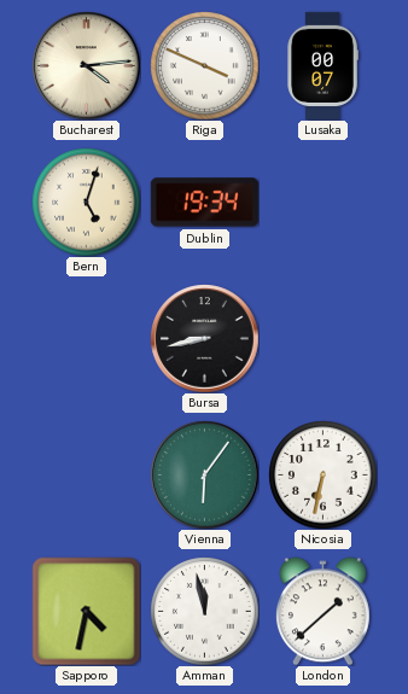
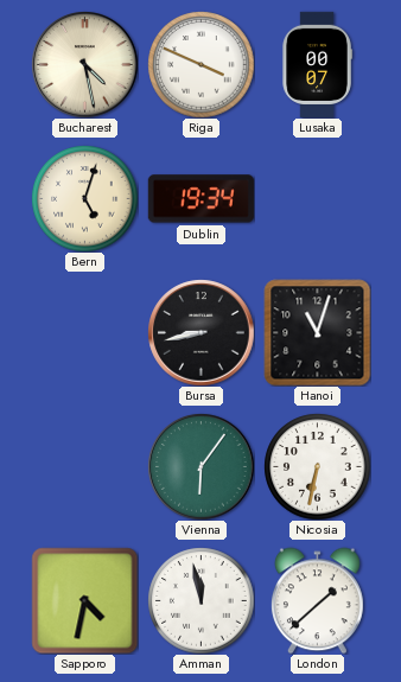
Bucharest: 4:14 -> 4:28 (84, 64)
Hanoi: none -> 11:03 (317, 332)
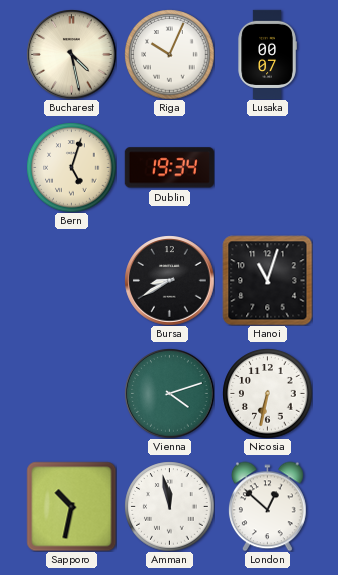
Riga: 3:49 -> 10:04 (169, 54)
Bursa: 8:43 -> 8:40 (169, 280)
Vienna: 6:06 -> 4:12 (169, 393)
Sapporo: 4:32 -> 10:32 (71, 506)
London: 1:38 -> 12:52 (267, 506)
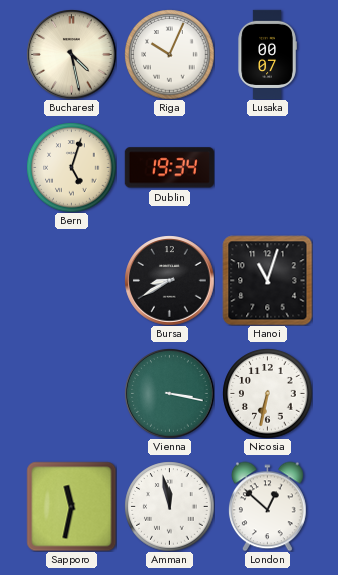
Vienna: 4:12 -> 3:17 (169, 393)
Sapporo: 10:32 -> 11:32 (71, 506)
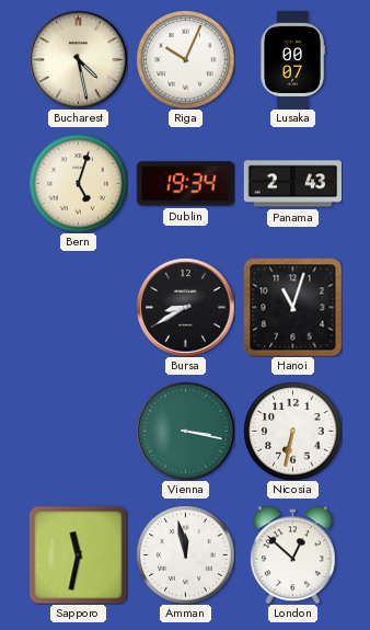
Panama: none -> 2:43 (292, 184)
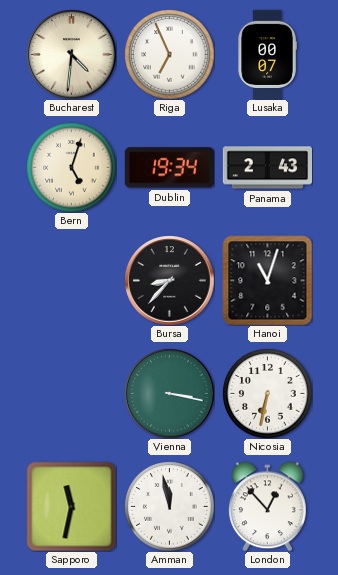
Bucharest: 4:28 -> 4:31 (71, 54)
Riga: 10:04 -> 6:56 (169, 54)
Bursa: 8:40 -> 8:37 (169, 280)
London: 12:52 -> 12:53 (267, 506)
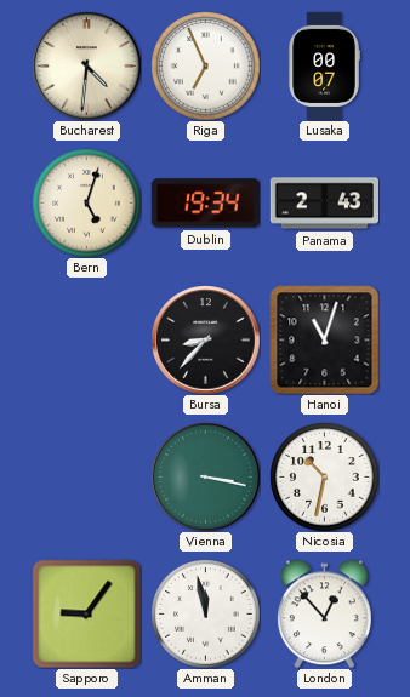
Nicosia: 6:32 -> 10:32 (324, 476)
Sapporo: 11:32 -> 9:06 (86, 613)
